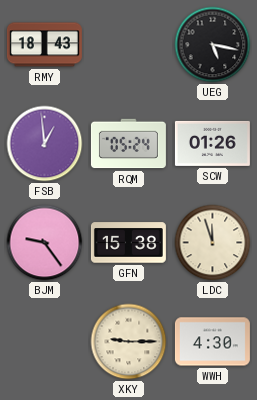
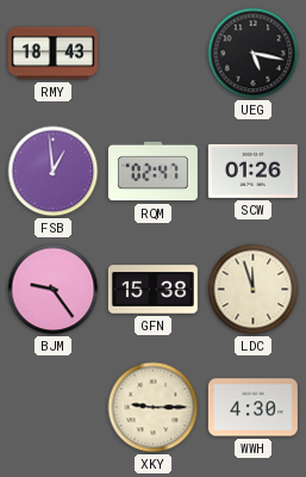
RQM: 05:24 -> 02:47 (152, 172)
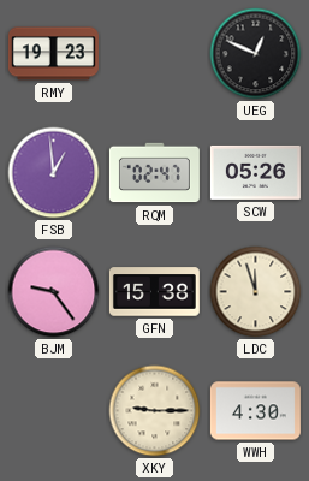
RMY: 18:43 -> 19:23 (53, 54)
UEG: 5:17 -> 12:49 (256, 54)
SCW: 01:26 -> 05:26 (255, 172)
